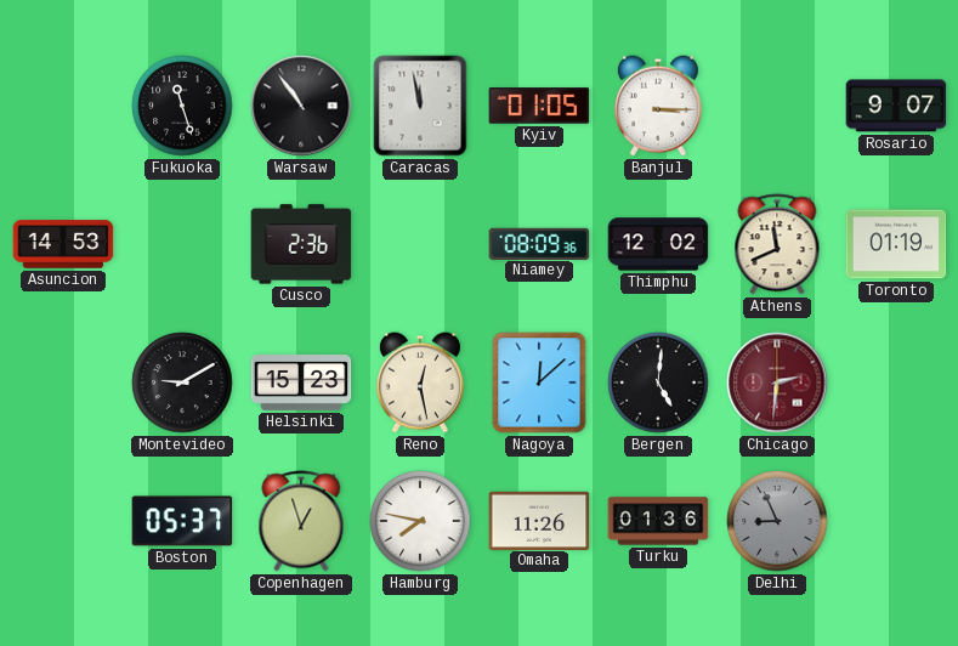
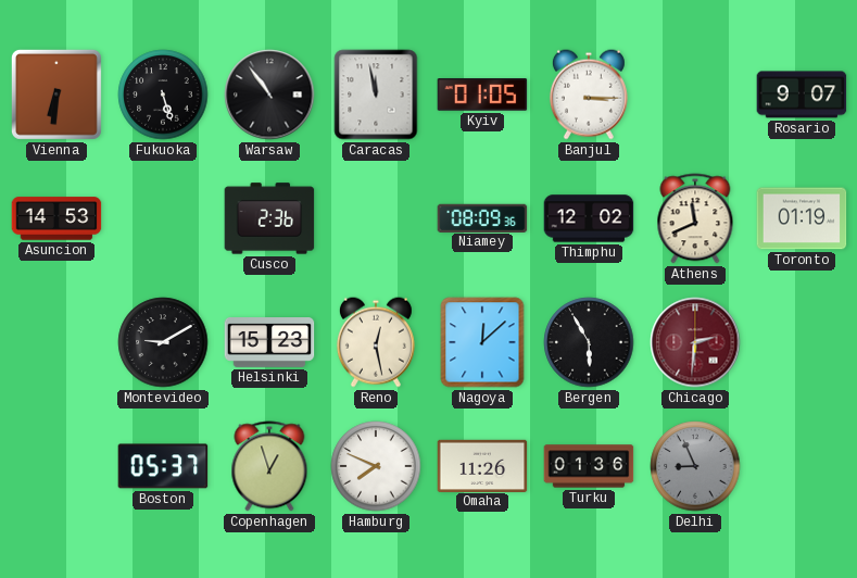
Vienna: none -> 6:31 (56, 95)
Fukuoka: 11:27 -> 5:27 (163, 95)
Bergen: 5:01 -> 5:55 (589, 342)
Hamburg: 7:47 -> 7:49 (376, 466)
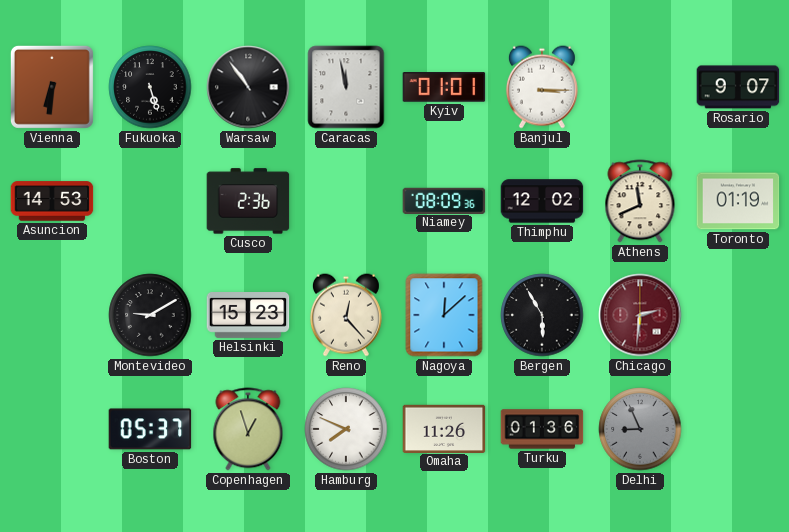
Kyiv: 01:05 -> 01:01 (444, 87)
Reno: 12:28 -> 12:23 (346, 315)
